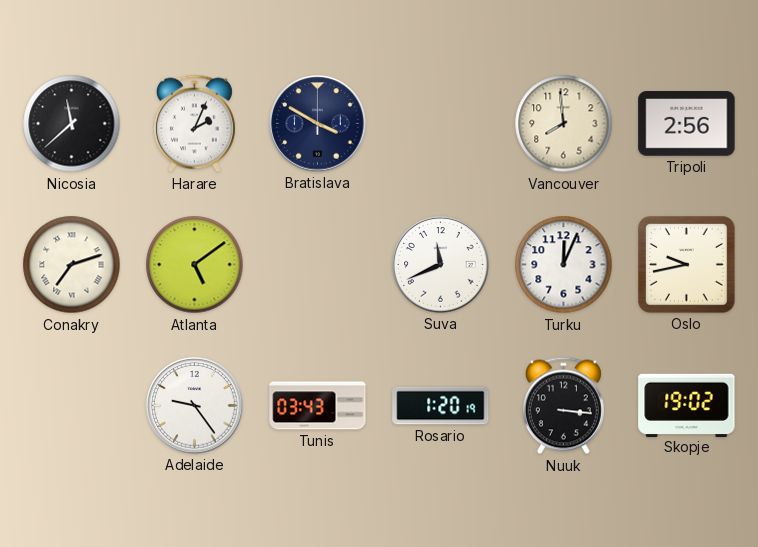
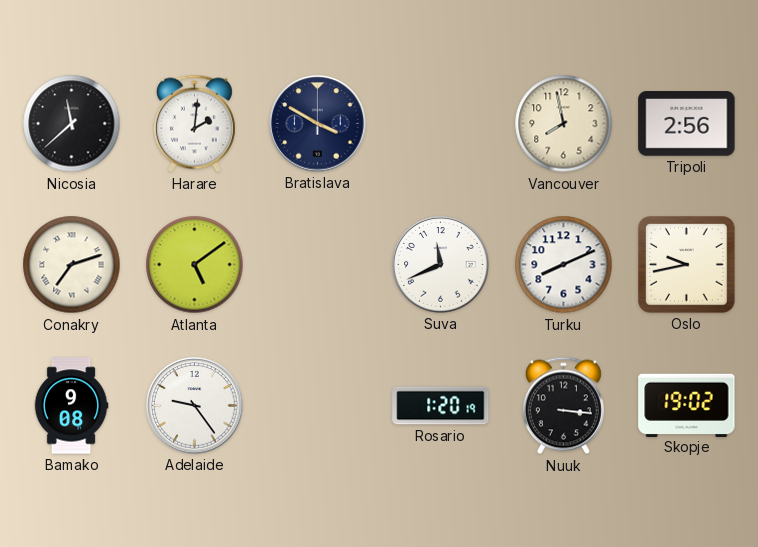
Harare: 2:04 -> 2:01 (194, 124)
Vancouver: 7:59 -> 7:58 (564, 124)
Turku: 12:04 -> 8:11 (564, 265)
Bamako: none -> 9:08 (71, 406)
Tunis: 03:43 -> none (318, 406)
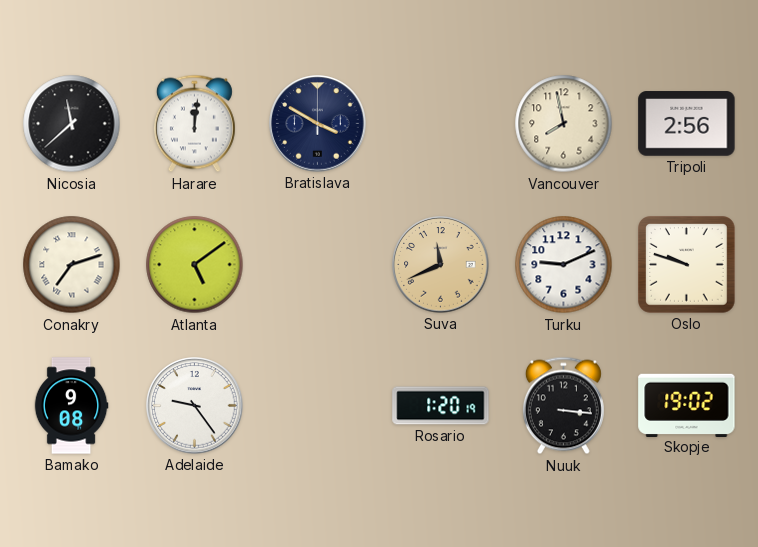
Harare: 2:01 -> 12:01 (194, 124)
Suva dial: white -> champagne (441, 265)
Turku: 8:11 -> 9:11 (564, 265)
Oslo: 9:43 -> 9:48 (687, 265)
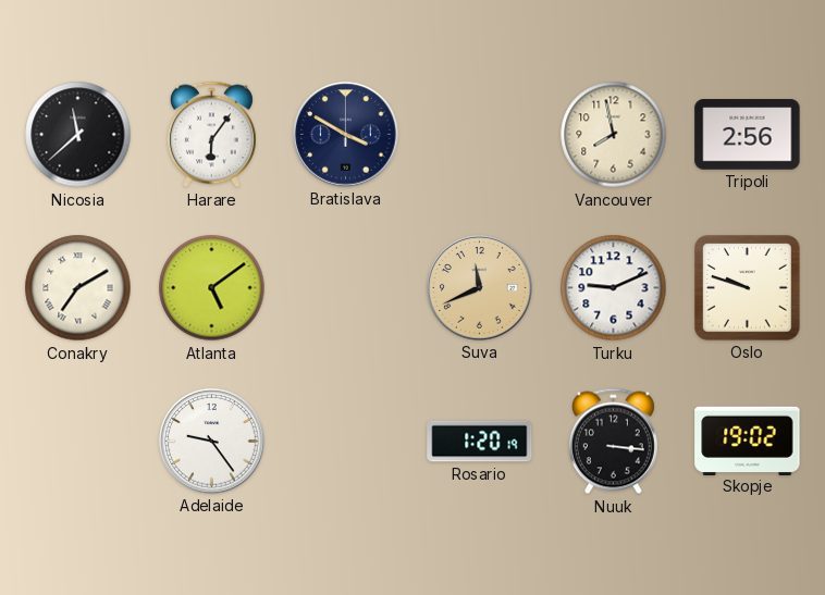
Harare: 12:01 -> 6:06 (211, 135)
Conakry: 7:12 -> 7:10 (78, 288)
Bamako: 9:08 -> none (71, 406)
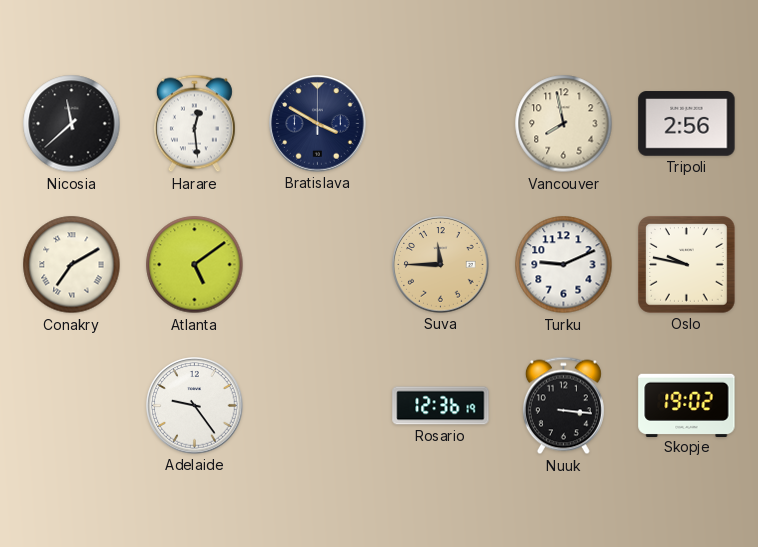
Harare: 6:06 -> 12:29 (194, 124)
Suva: 11:41 -> 11:45 (441, 265)
Oslo: 9:48 -> 9:47 (687, 265)
Rosario: 1:20 -> 12:36 (441, 406)
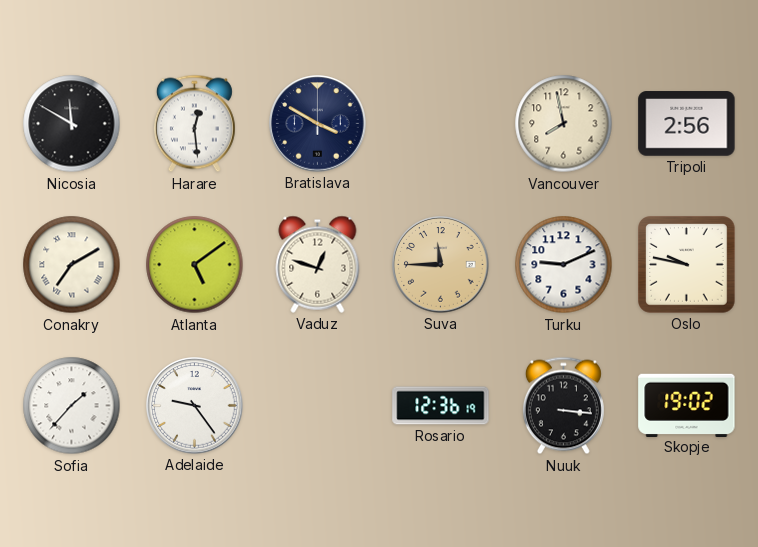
Nicosia: 11:38 -> 11:50 (72, 124)
Vaduz: none -> 12:48 (318, 264)
Sofia: none -> 1:37 (72, 406)
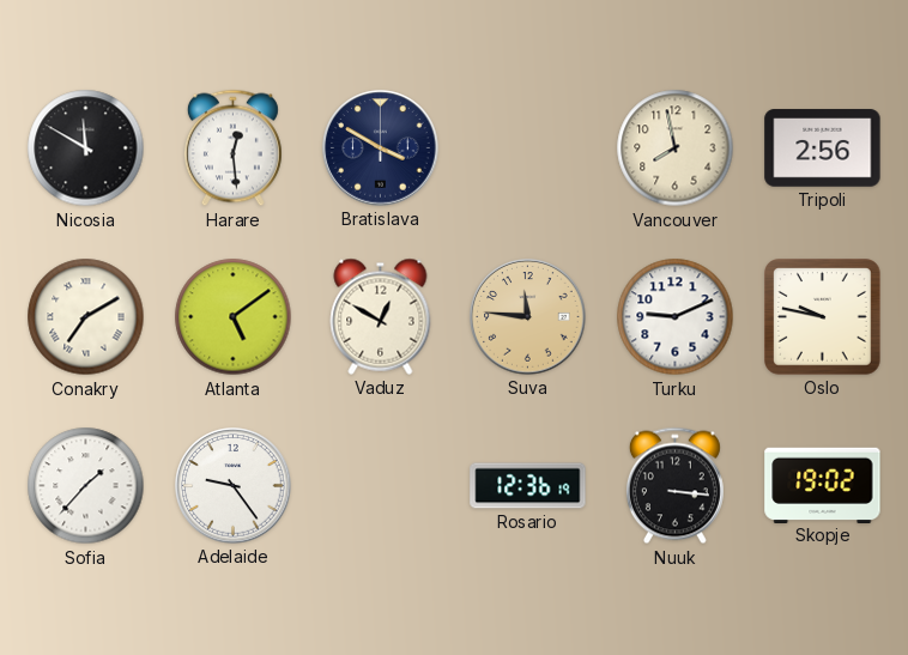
Vaduz: 12:48 -> 12:50 (381, 316)
Suva: 11:45 -> 11:46 (528, 317)
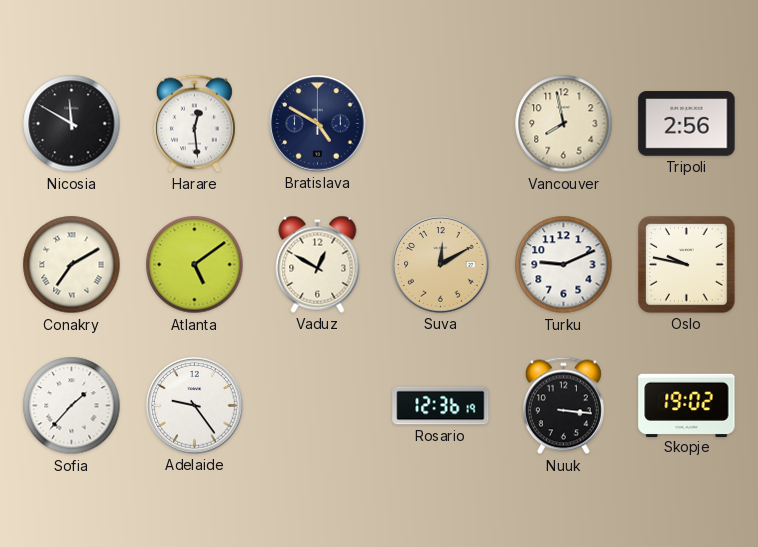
Bratislava: 3:50 -> 4:50 (318, 124)
Suva: 11:46 -> 12:10 (441, 265)
